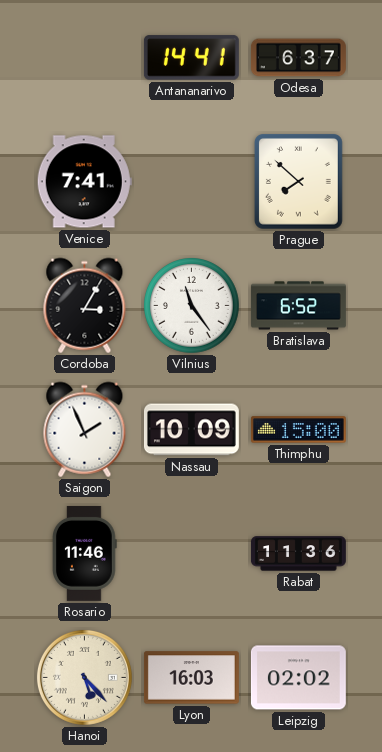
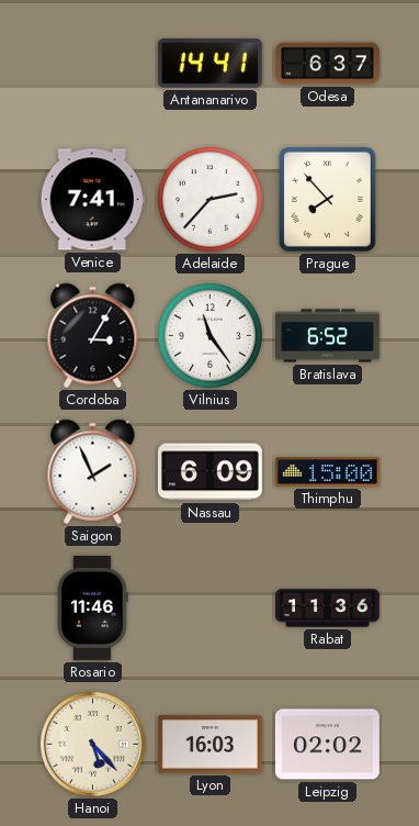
Adelaide: none -> 2:37 (211, 200)
Prague: 7:52 -> 7:53 (327, 199)
Nassau: 10:09 -> 6:09 (209, 472)
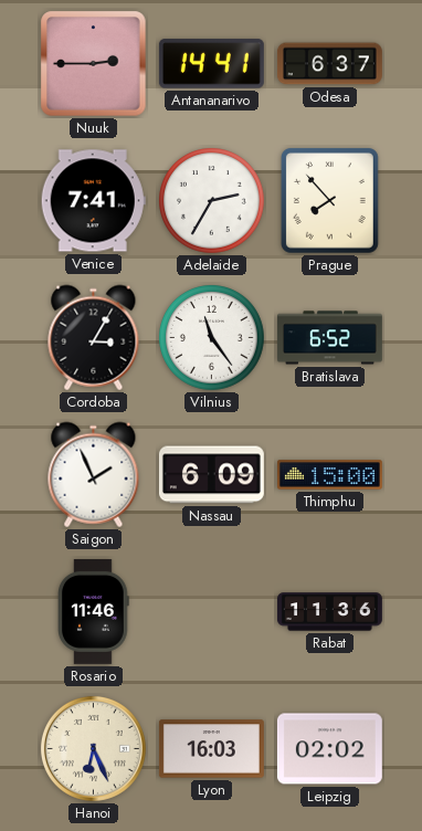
Nuuk: none -> 2:45 (94, 64)
Adelaide: 2:37 -> 2:35 (212, 201)
Hanoi: 5:23 -> 6:26 (93, 748)
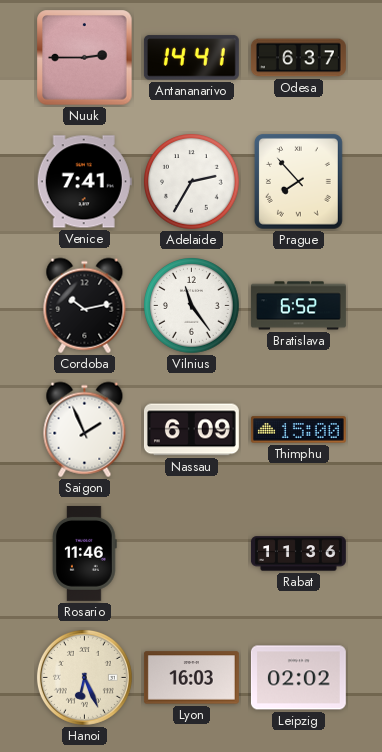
Cordoba: 3:05 -> 10:13 (85, 306)
